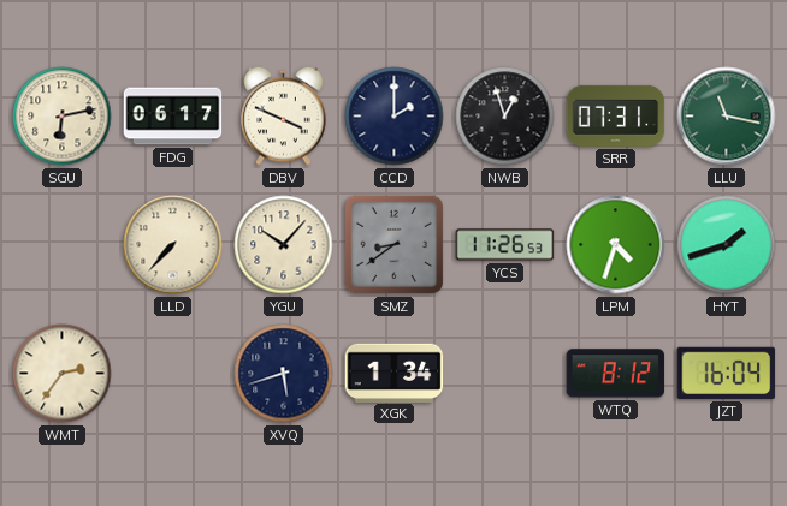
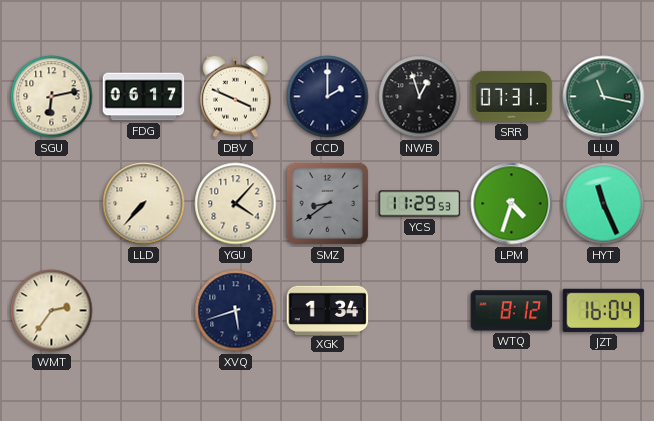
YGU: 10:07 -> 4:07 (236, 204)
YCS: 11:26 -> 11:29 (420, 204)
HYT: 1:42 -> 11:26 (604, 204)
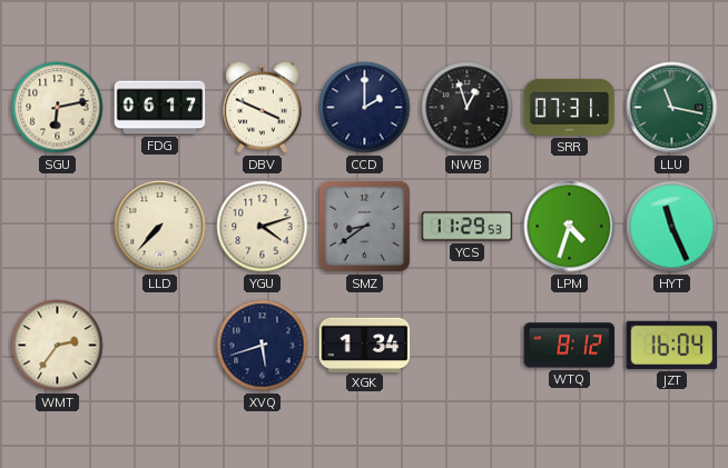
YGU: 4:07 -> 4:12 (263, 227)
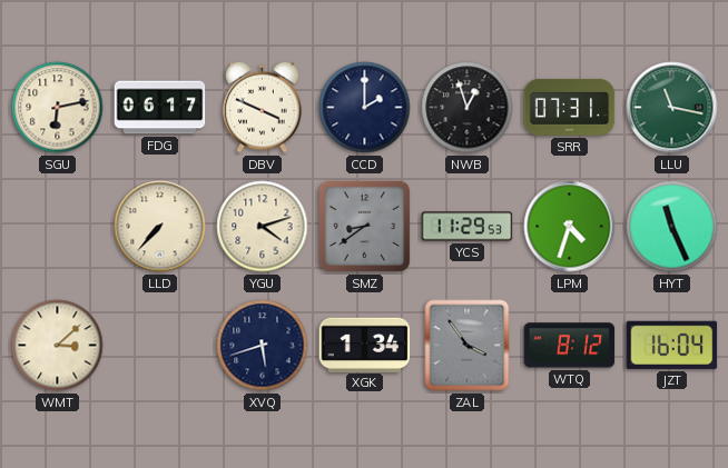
WMT: 2:36 -> 3:08 (58, 346)
ZAL: none -> 3:54 (468, 346)
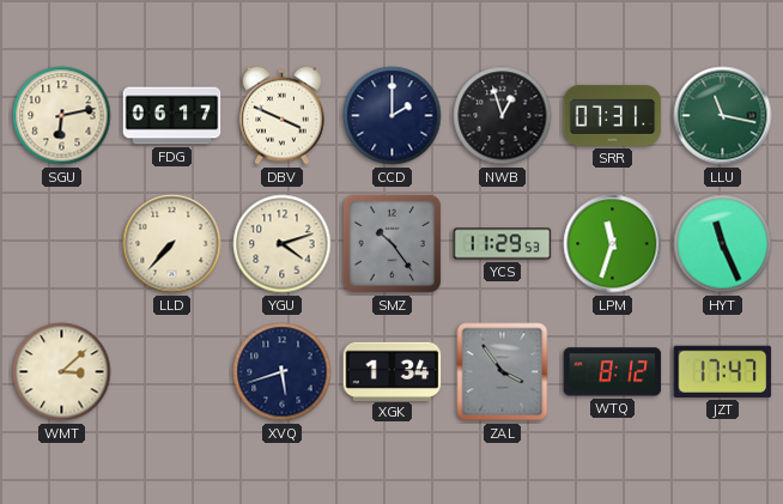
SMZ: 8:39 -> 10:24 (393, 244)
LPM: 4:33 -> 11:33 (613, 244)
JZT: 16:04 -> 17:47 (723, 371)
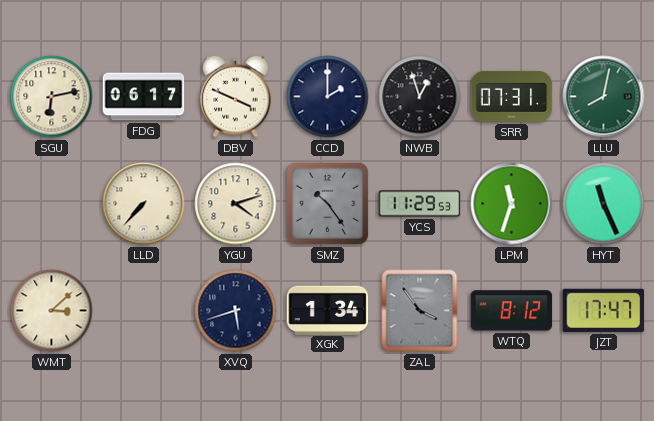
LLU: 11:17 -> 8:02 (604, 97)
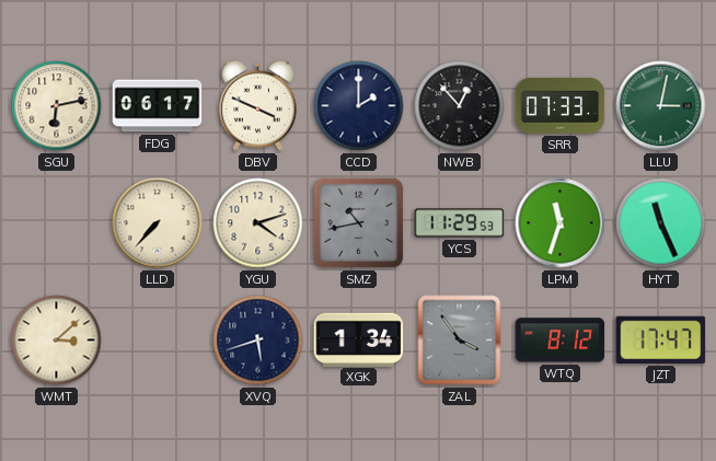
NWB: 12:57 -> 12:53 (460, 106)
SRR: 07:31 -> 07:33 (561, 105)
LLU: 8:02 -> 3:02 (661, 106)
SMZ: 10:24 -> 10:43 (359, 223)
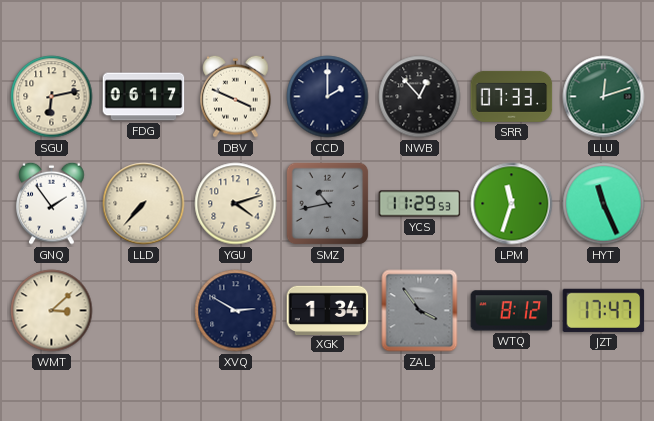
LLU: 3:02 -> 12:12 (604, 97)
GNQ: none -> 1:54 (52, 203)
XVQ: 5:42 -> 2:50 (236, 311)
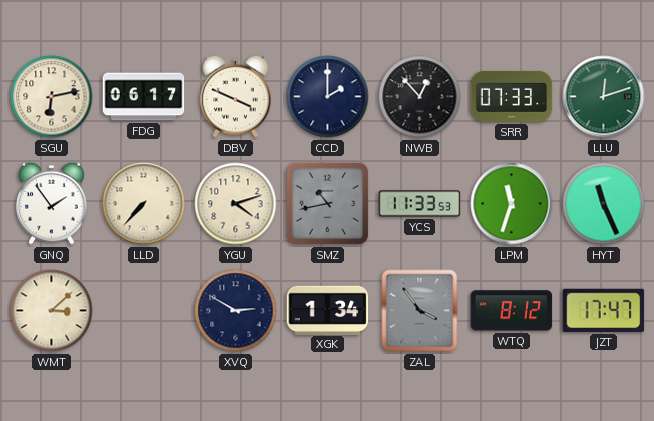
YCS: 11:29 -> 11:33 (420, 204)
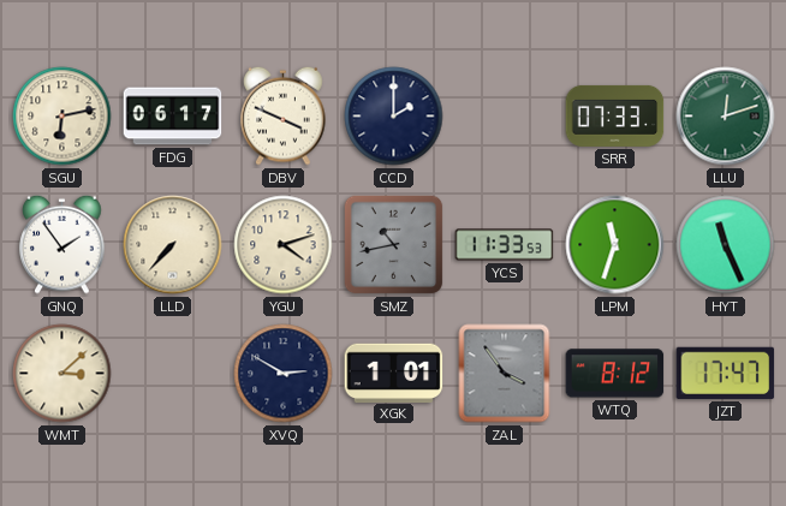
NWB: 12:53 -> none (420, 97)
XGK: 1:34 -> 1:01 (394, 373)
